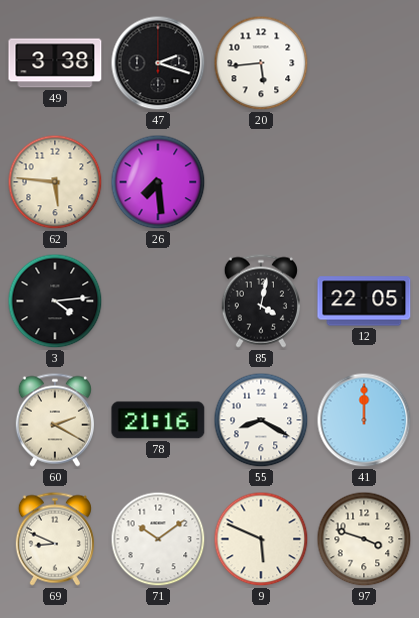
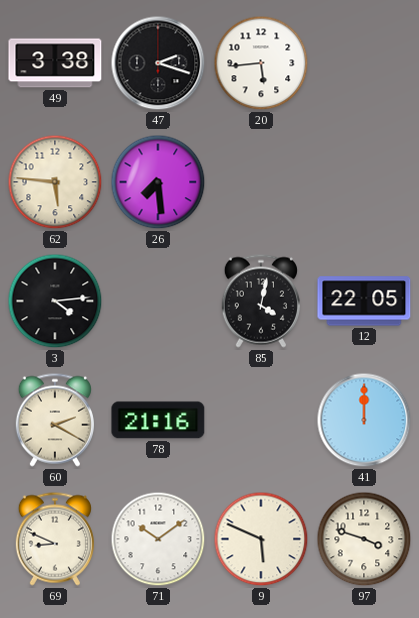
55: 8:20 -> none (261, 420)
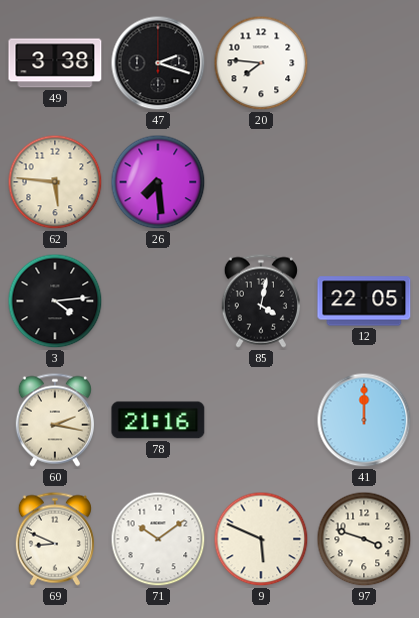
20: 5:44 -> 7:46 (261, 63)
60: 2:20 -> 2:17 (55, 420)
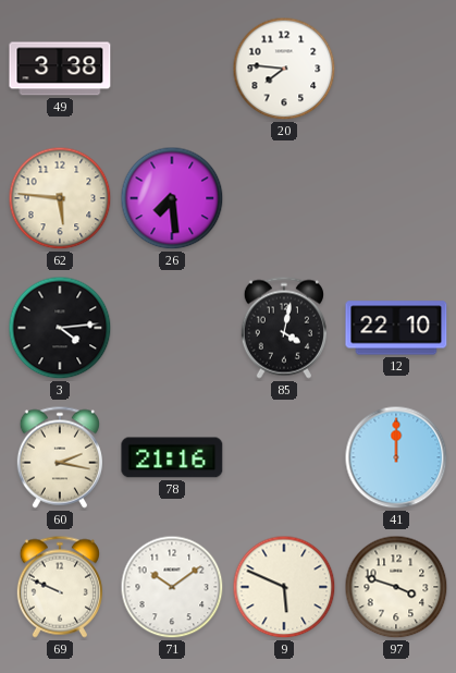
47: 2:18 -> none (158, 63)
12: 22:05 -> 22:10 (396, 328)
69: 8:49 -> 9:49 (60, 587)
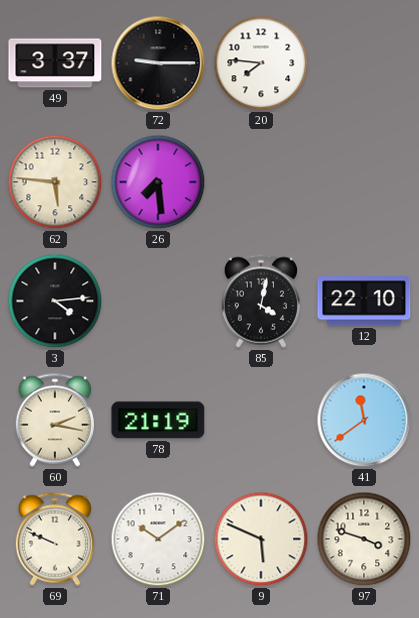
49: 3:38 -> 3:37 (55, 63)
72: none -> 9:15 (158, 63)
78: 21:16 -> 21:19 (158, 420)
41: 12:00 -> 11:39 (364, 420)
